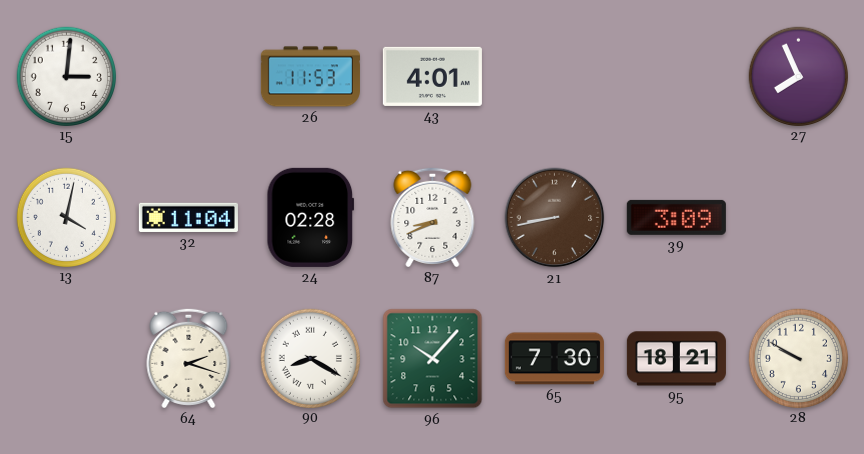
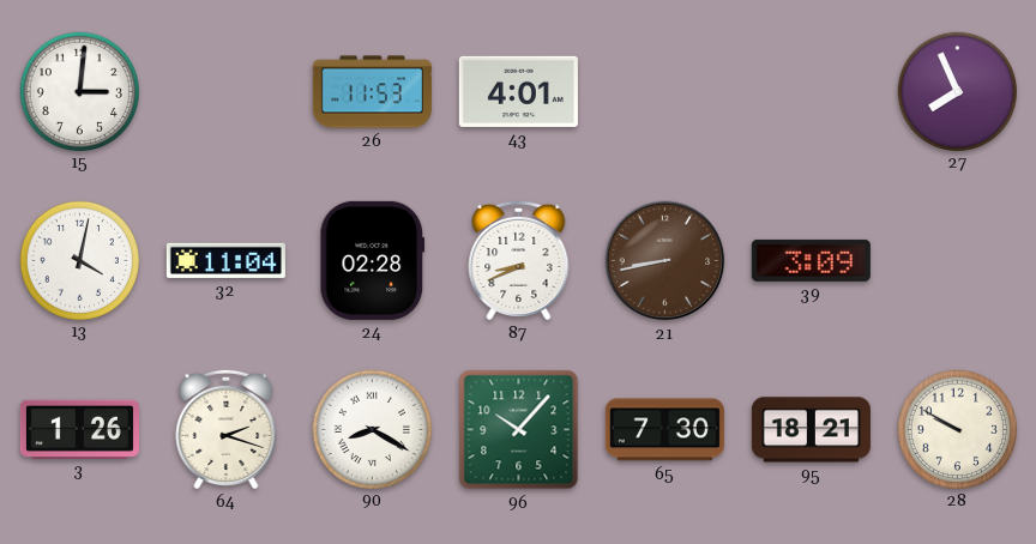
3: none -> 1:26 (79, 429)
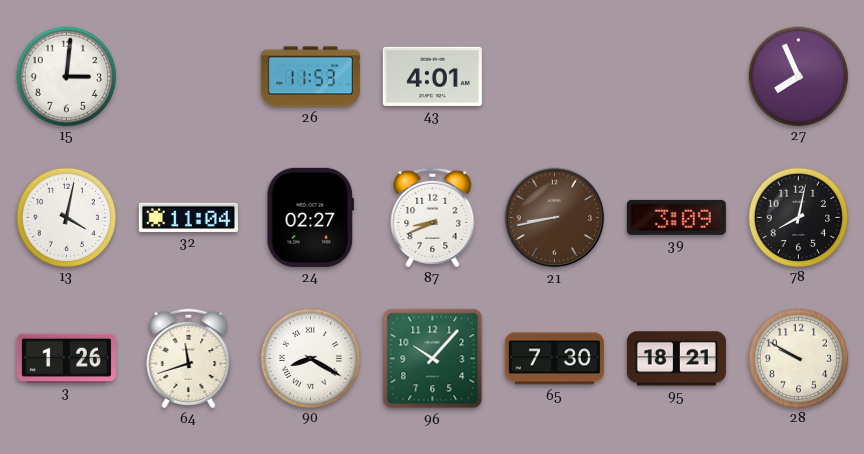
24: 02:28 -> 02:27 (311, 217)
78: none -> 8:02 (798, 217)
64: 2:18 -> 11:42 (189, 358)
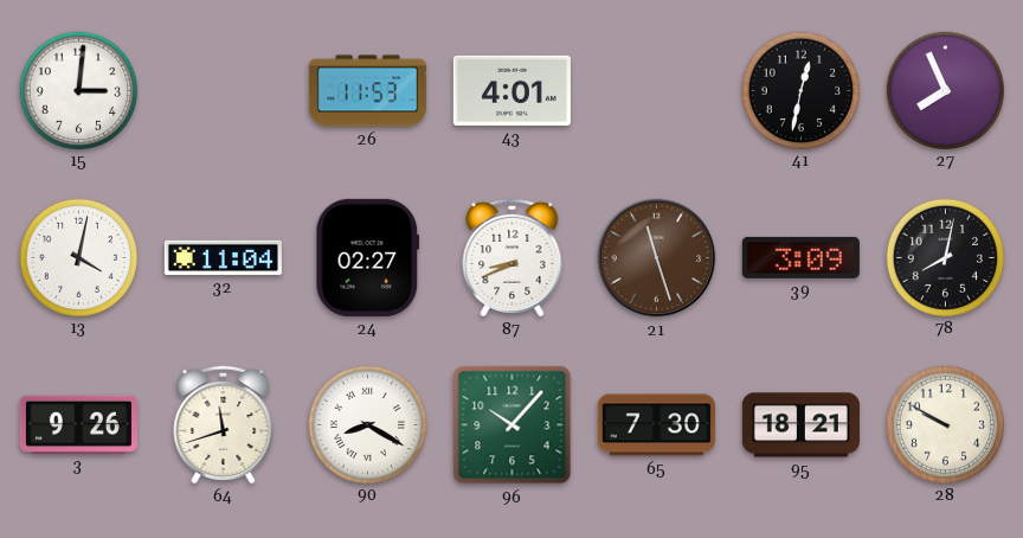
41: none -> 12:32 (800, 90)
21: 8:43 -> 11:27 (657, 258)
3: 1:26 -> 9:26 (78, 424)
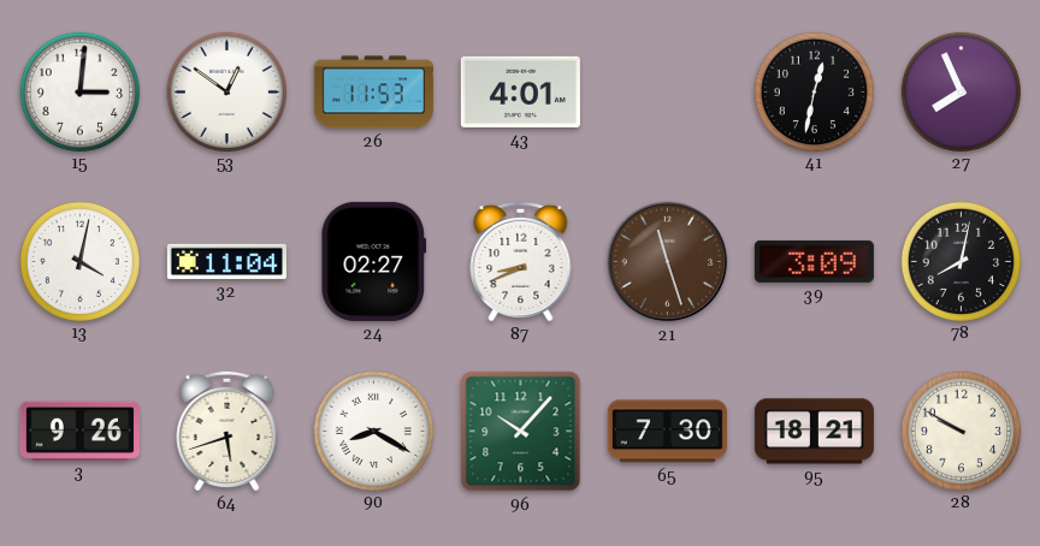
53: none -> 12:51 (226, 91)
64: 11:42 -> 5:42 (227, 431)
